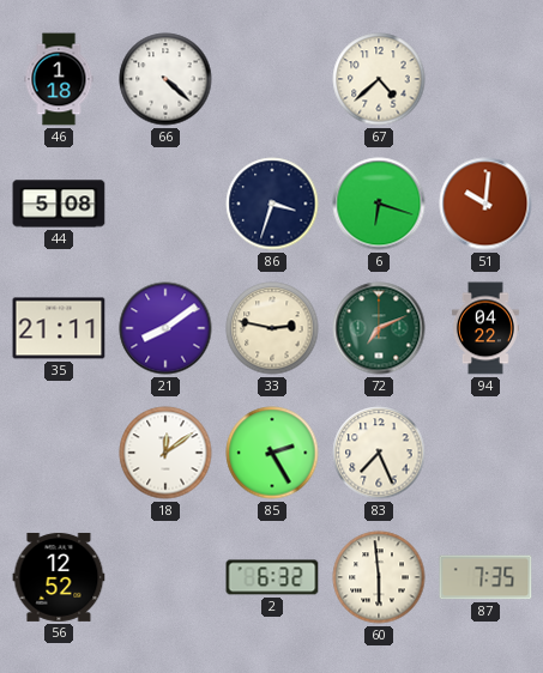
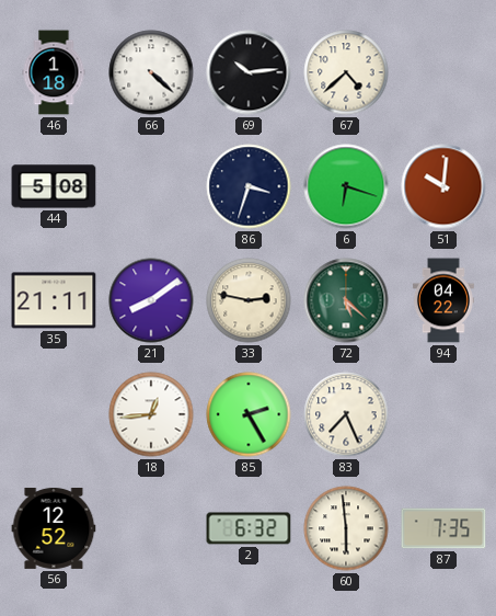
69: none -> 10:14 (249, 72)
72: 7:11 -> 5:22 (346, 300)
18: 12:09 -> 12:44 (151, 414)
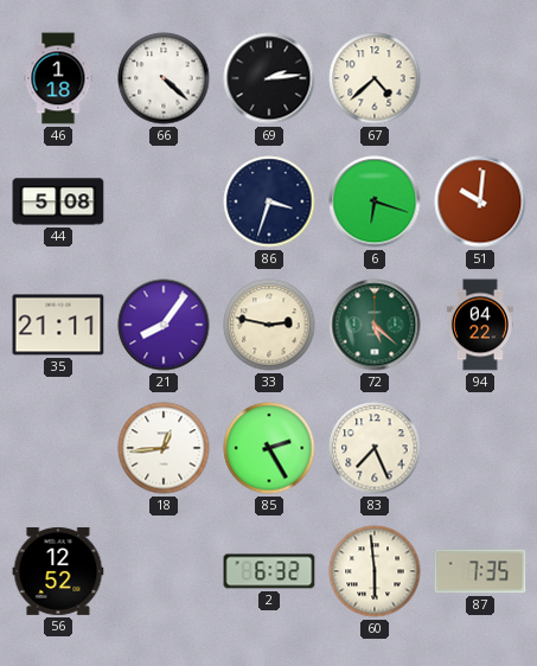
69: 10:14 -> 2:14 (269, 78)
21: 8:09 -> 8:06 (164, 325)
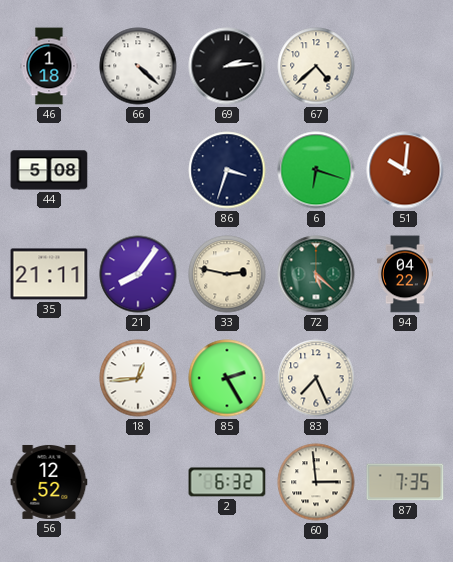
60: 5:59 -> 2:59 (316, 482)
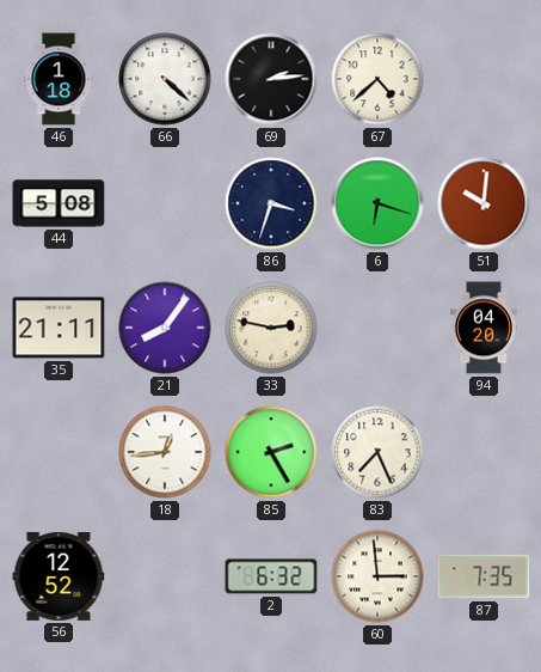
72: 5:22 -> none (316, 274)
94: 04:22 -> 04:20 (484, 328)
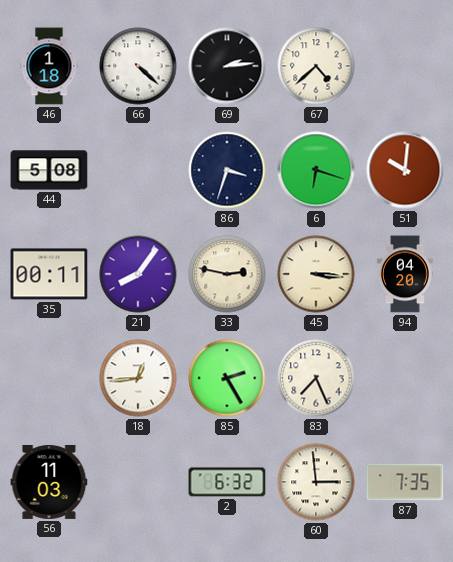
35: 21:11 -> 00:11 (49, 274)
45: none -> 3:16 (316, 274)
56: 12:52 -> 11:03 (49, 482)
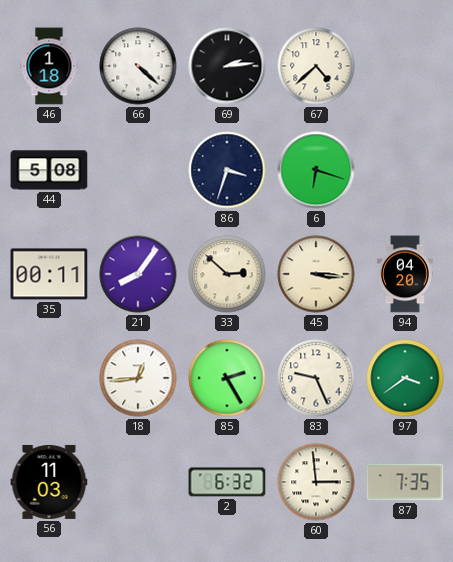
51: 10:01 -> none (405, 170)
33: 2:47 -> 2:52 (227, 274)
83: 7:26 -> 9:26 (316, 378)
97: none -> 3:39 (405, 378)
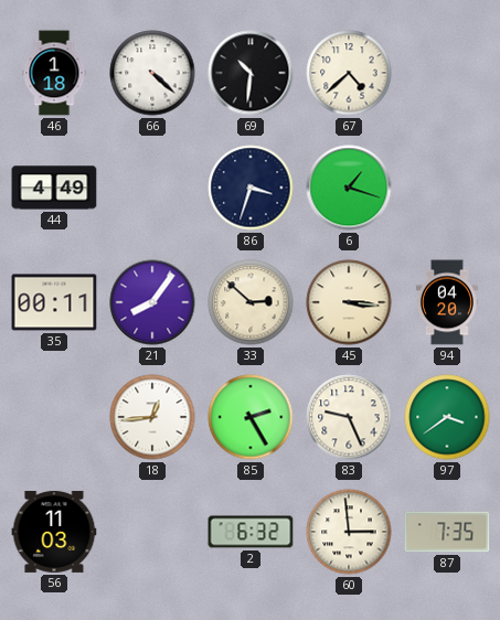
69: 2:14 -> 10:31 (251, 73)
44: 5:08 -> 4:49 (54, 188)
6: 6:18 -> 1:18 (349, 188)
